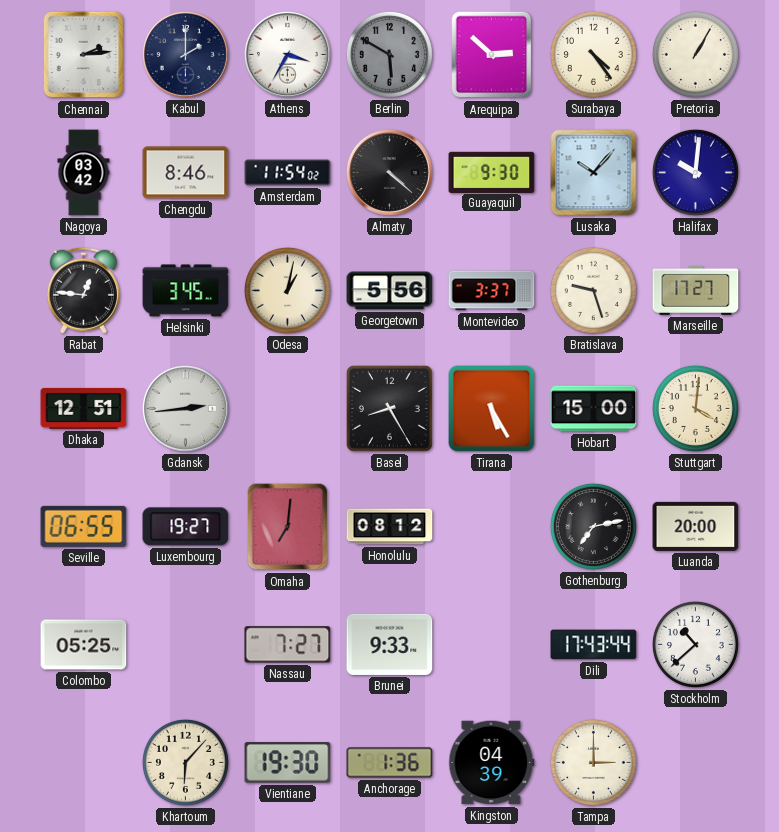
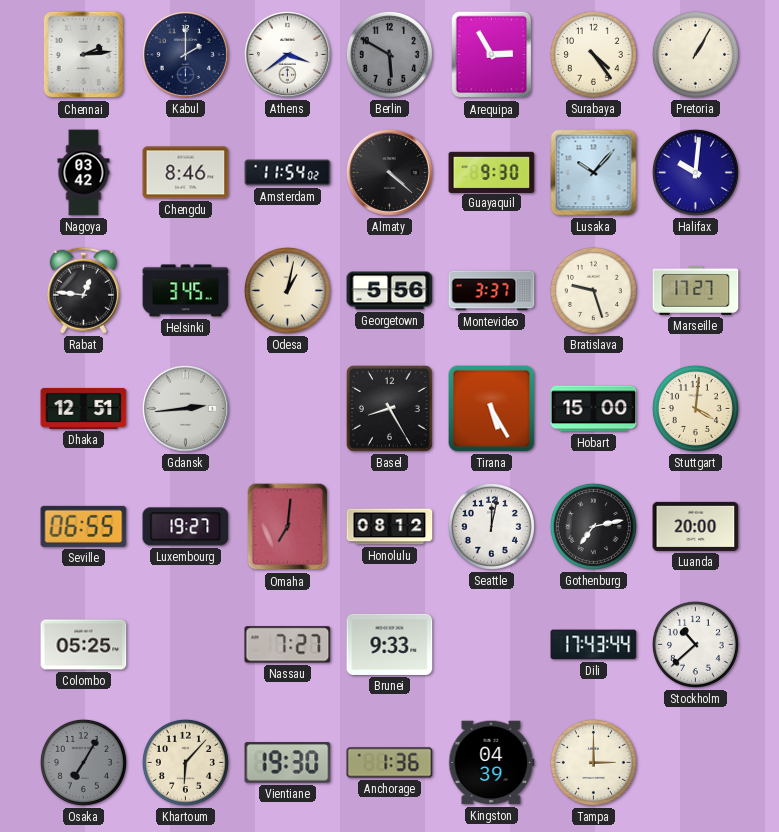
Athens: 3:35 -> 3:39 (287, 54)
Arequipa: 2:52 -> 2:55 (492, 55)
Seattle: none -> 12:02 (491, 526)
Osaka: none -> 7:05 (83, 762)
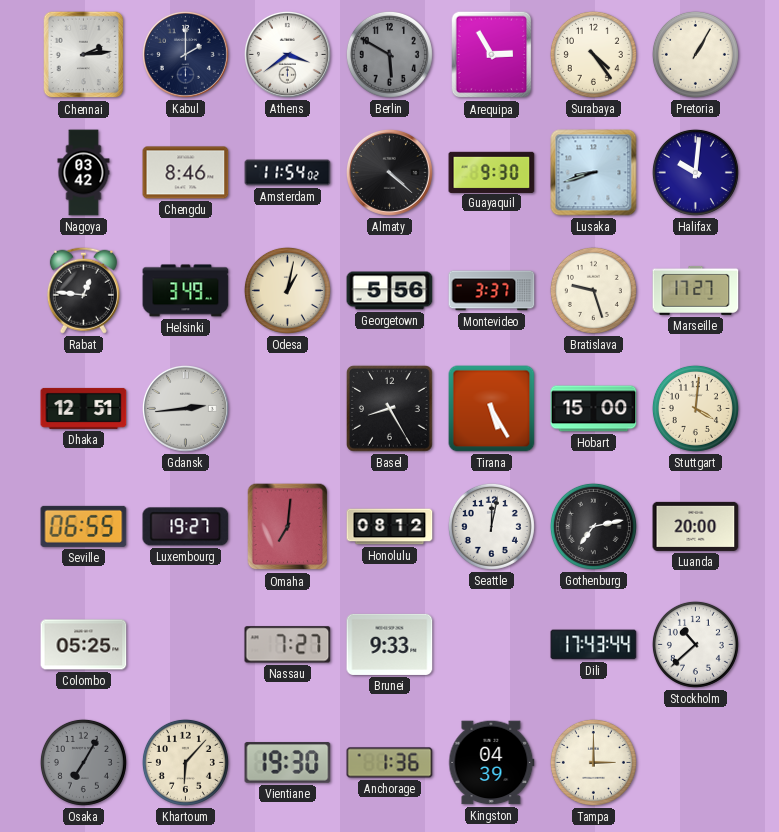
Lusaka: 10:07 -> 8:42 (594, 173)
Helsinki: 3:45 -> 3:49 (186, 291)
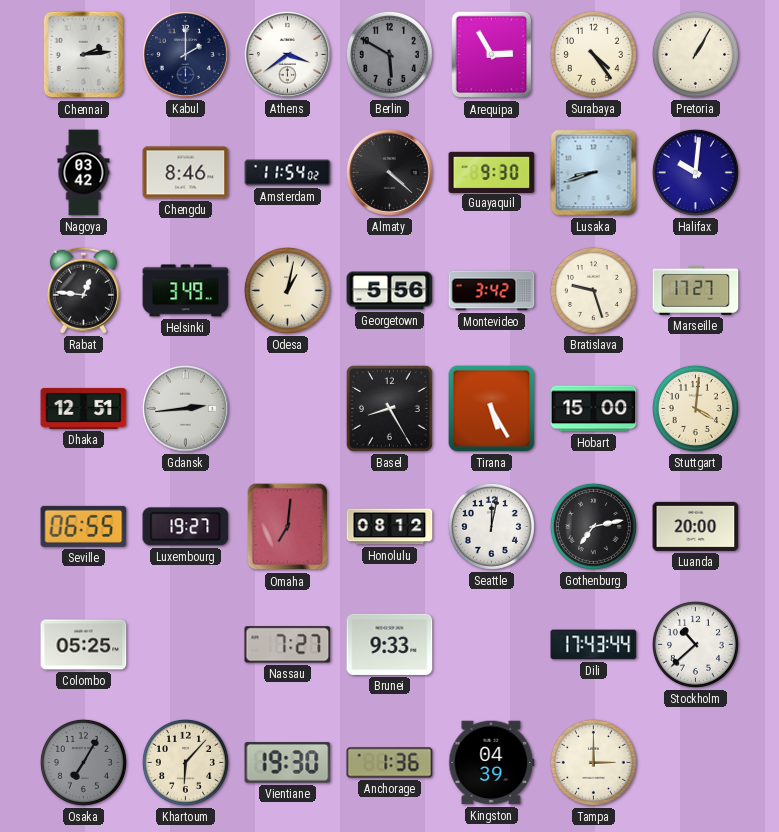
Montevideo: 3:37 -> 3:42 (492, 291)
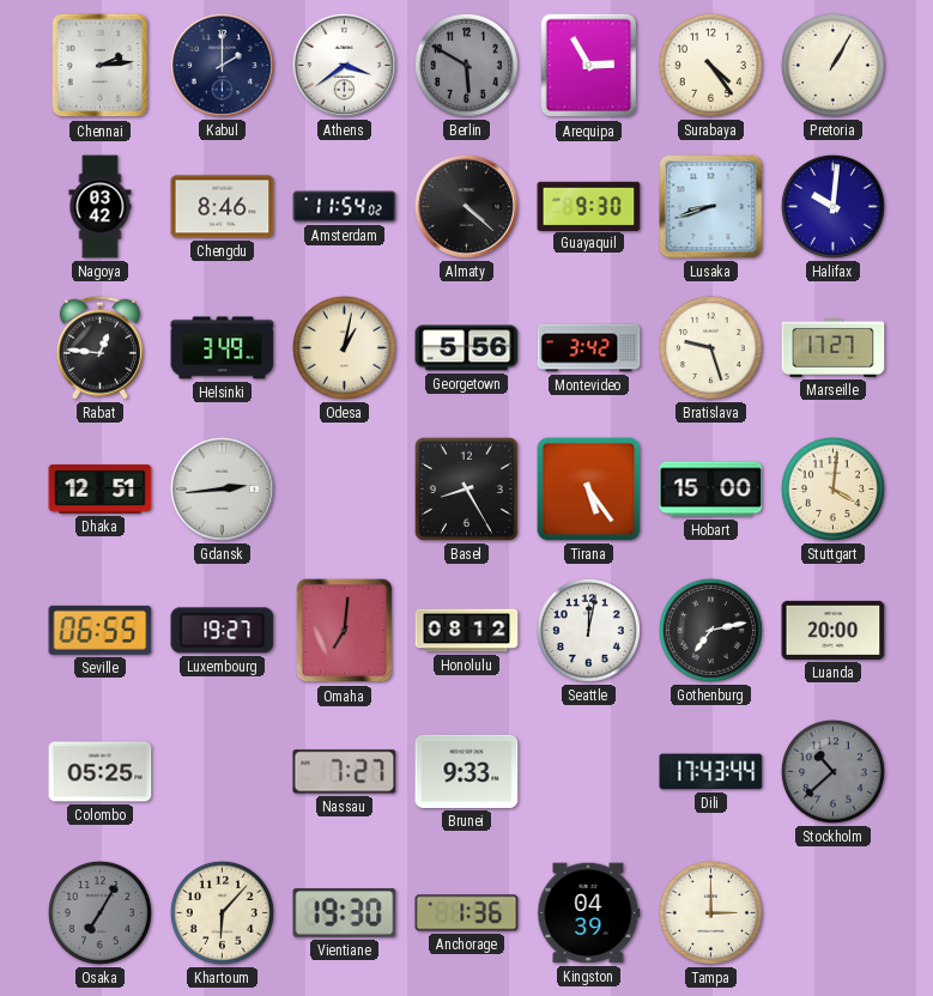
Tirana: 5:25 -> 5:24 (589, 490)
Stockholm dial: white -> grey (832, 771)
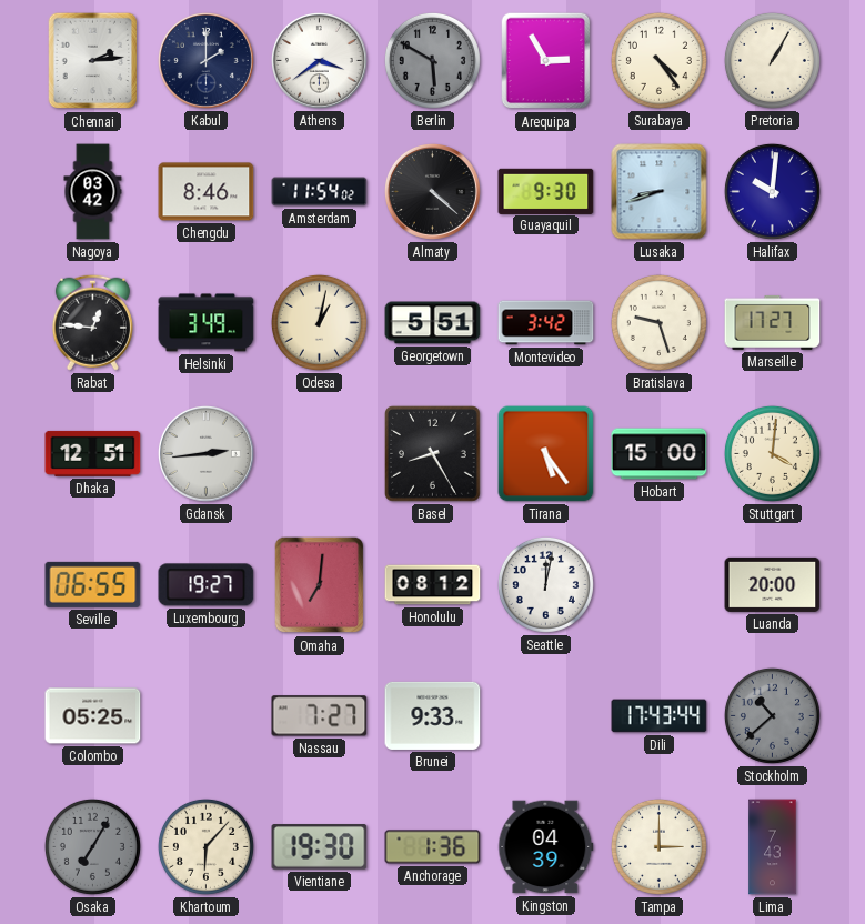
Georgetown: 5:56 -> 5:51 (433, 323)
Gothenburg: 7:13 -> none (710, 630)
Lima: none -> 7:43 (773, 847)
